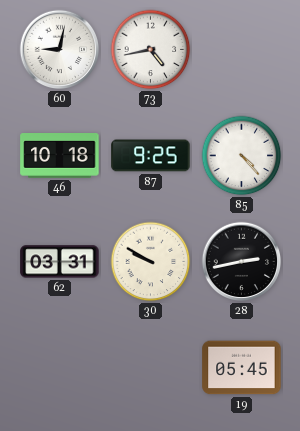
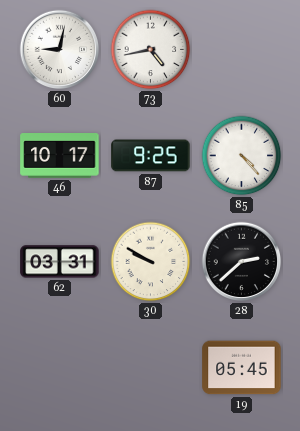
46: 10:18 -> 10:17 (60, 156)
28: 2:43 -> 2:38 (242, 262)
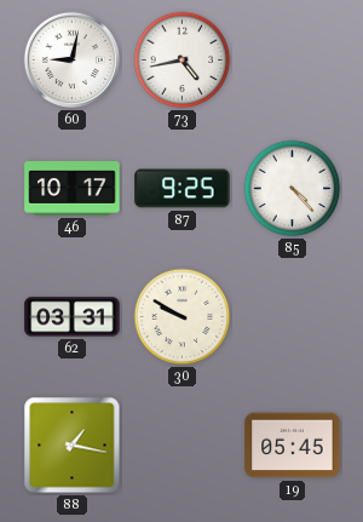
28: 2:38 -> none (242, 262)
88: none -> 1:17 (73, 446)
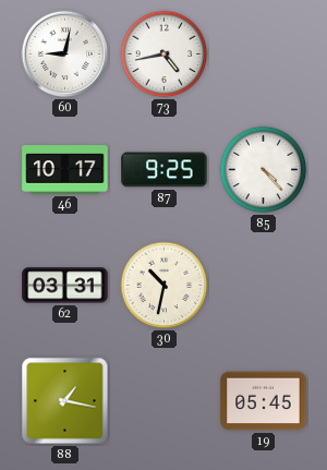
30: 9:50 -> 10:32 (165, 286)
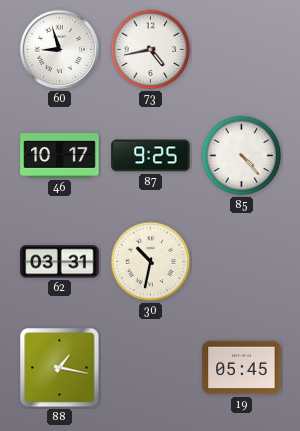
60: 9:02 -> 8:57 (60, 50)
